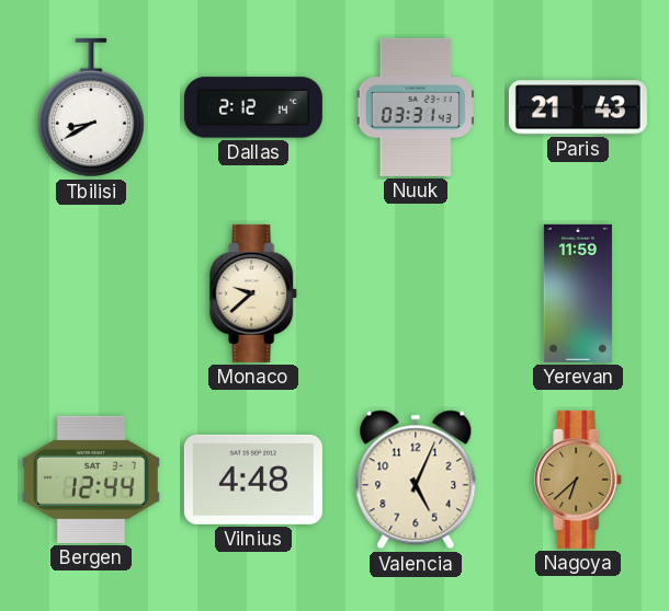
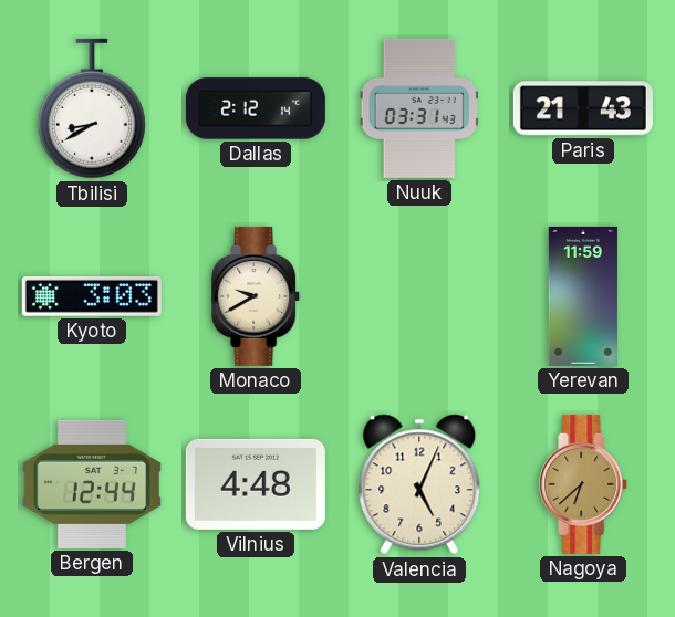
Kyoto: none -> 3:03 (92, 296)
Monaco: 9:38 -> 9:40 (257, 296)
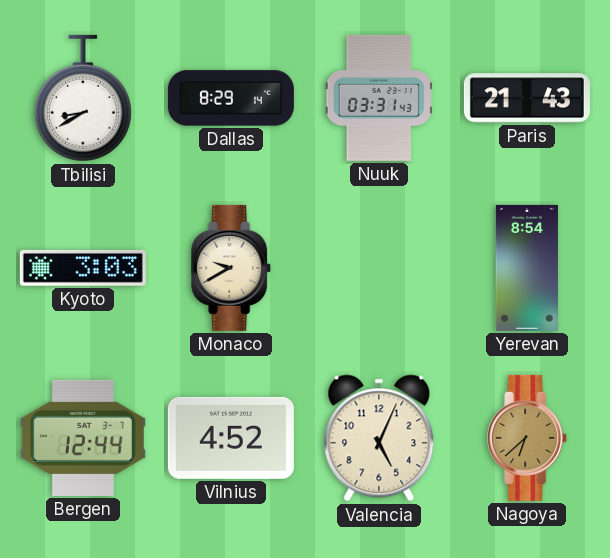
Dallas: 2:12 -> 8:29 (231, 98)
Yerevan: 11:59 -> 8:54 (527, 268)
Vilnius: 4:48 -> 4:52 (231, 438)
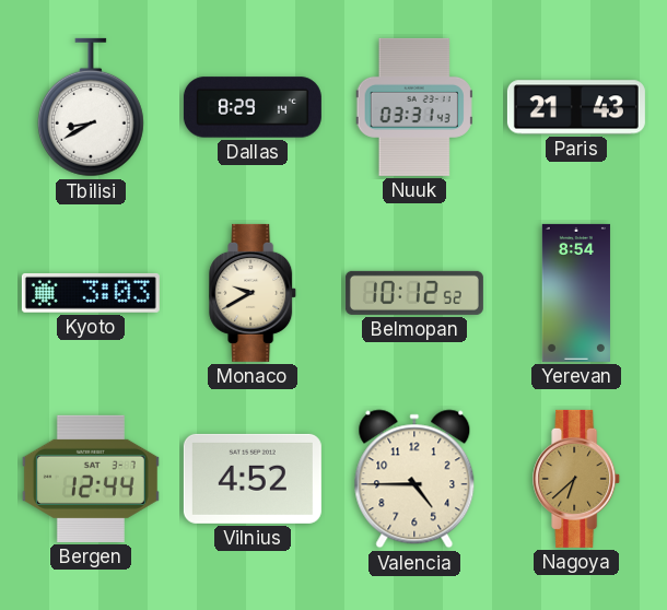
Belmopan: none -> 10:12 (414, 293)
Valencia: 5:04 -> 4:45 (414, 479)
